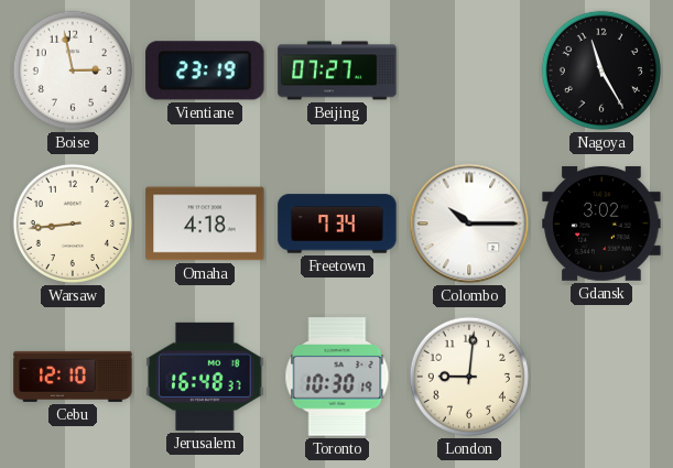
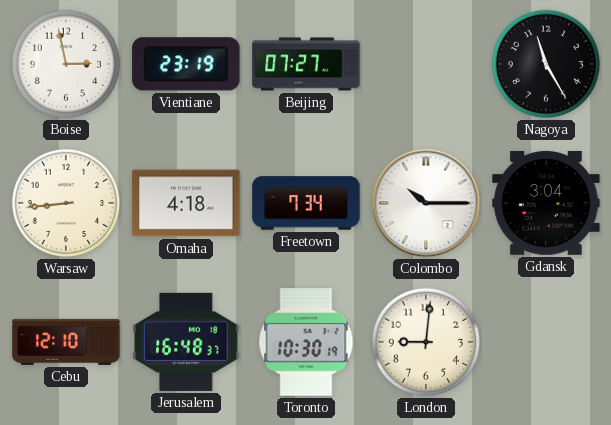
Gdansk: 3:02 -> 3:04 (546, 203)
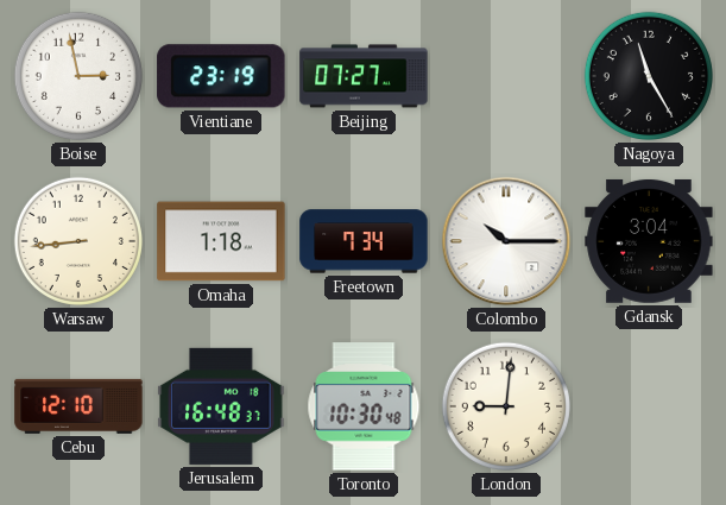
Omaha: 4:18 -> 1:18 (221, 241)
Toronto: 10:30:19 -> 10:30:48 (364, 406)
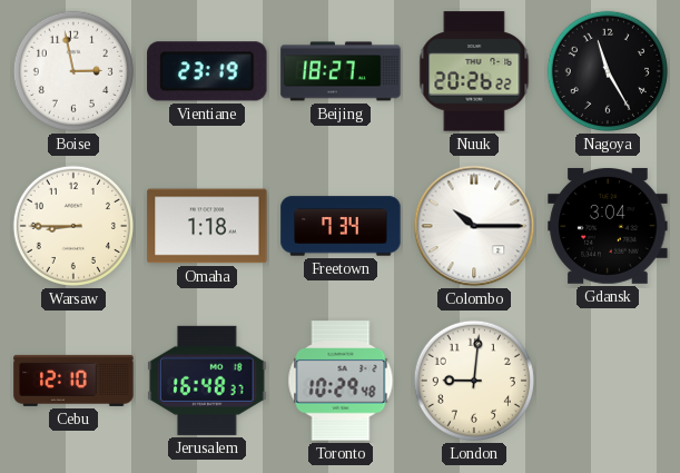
Beijing: 07:27 -> 18:27 (341, 71)
Nuuk: none -> 20:26 (474, 71)
Warsaw: 8:44 -> 8:45 (73, 226)
Toronto: 10:30 -> 10:29 (341, 381)
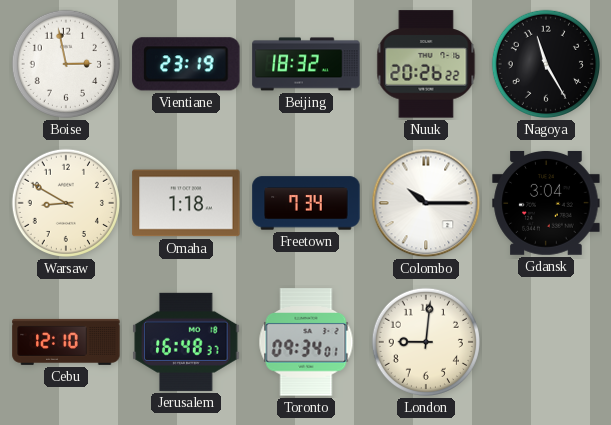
Beijing: 18:27 -> 18:32 (306, 64)
Warsaw: 8:45 -> 8:50 (66, 203)
Toronto: 10:29 -> 09:34 (306, 342)
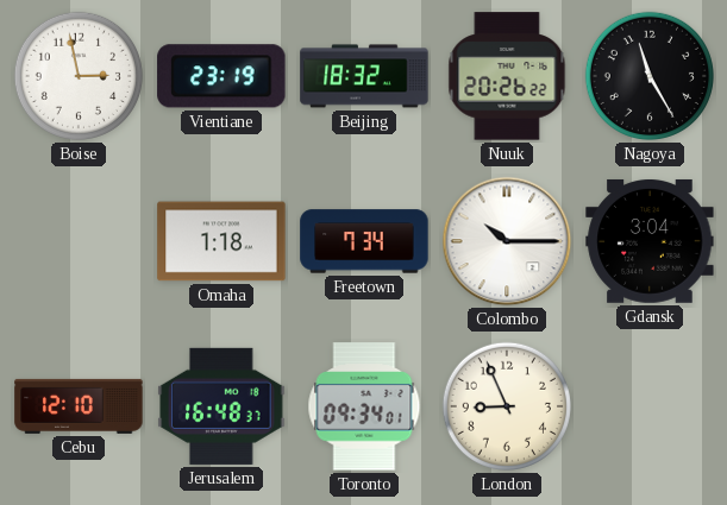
Warsaw: 8:50 -> none (66, 203)
London: 9:01 -> 8:56 (507, 406)
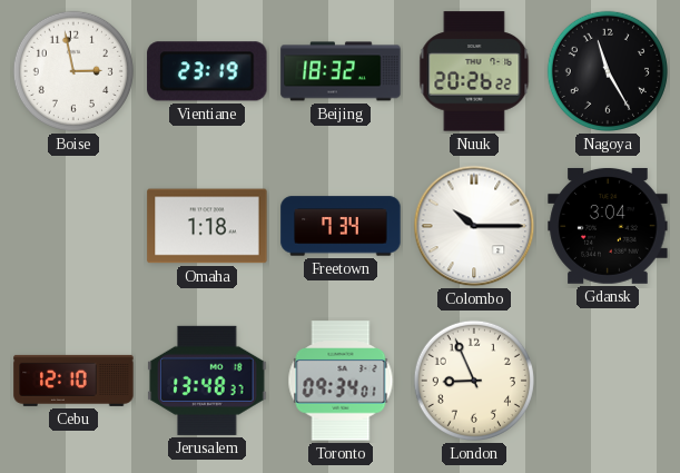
Jerusalem: 16:48 -> 13:48 (207, 381)
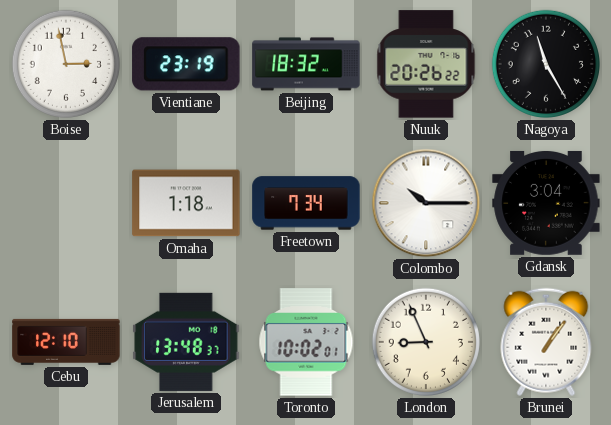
Toronto: 09:34 -> 10:02 (306, 342)
Brunei: none -> 1:06 (546, 342)
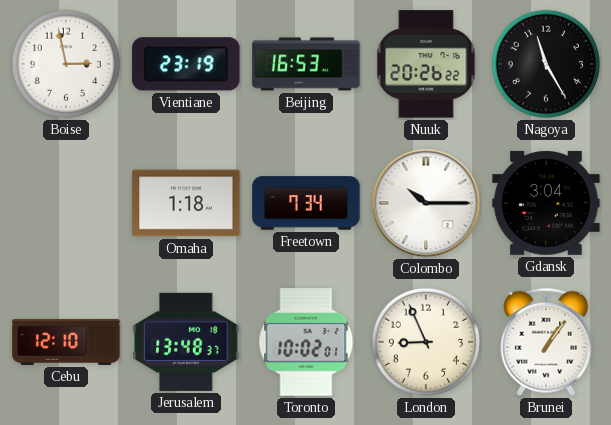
Beijing: 18:32 -> 16:53 (306, 64)
